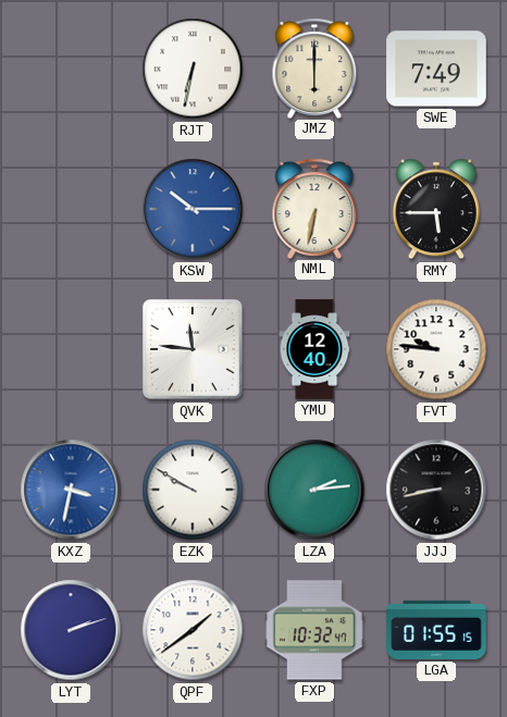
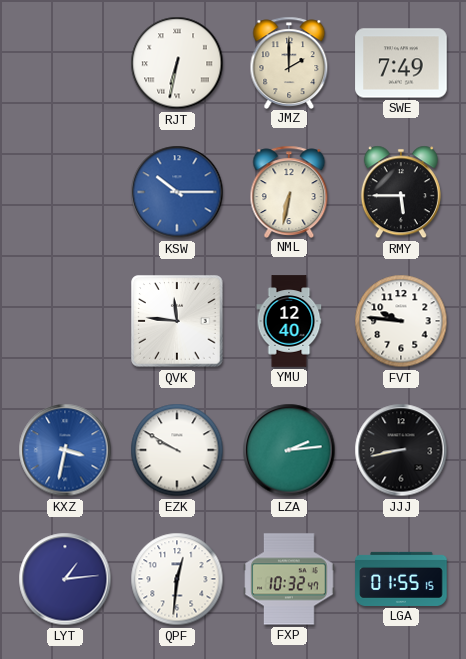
JMZ: 6:00 -> 2:00 (289, 62)
LYT: 2:12 -> 1:14 (65, 579)
QPF: 1:39 -> 12:31 (177, 579)
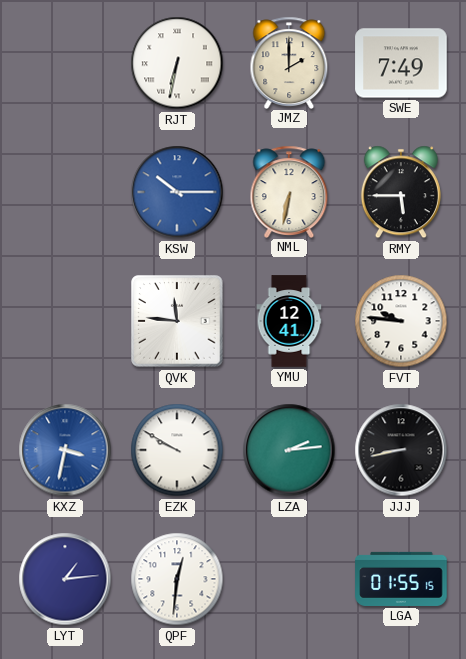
YMU: 12:40 -> 12:41 (289, 321)
FXP: 10:32 -> none (289, 579)
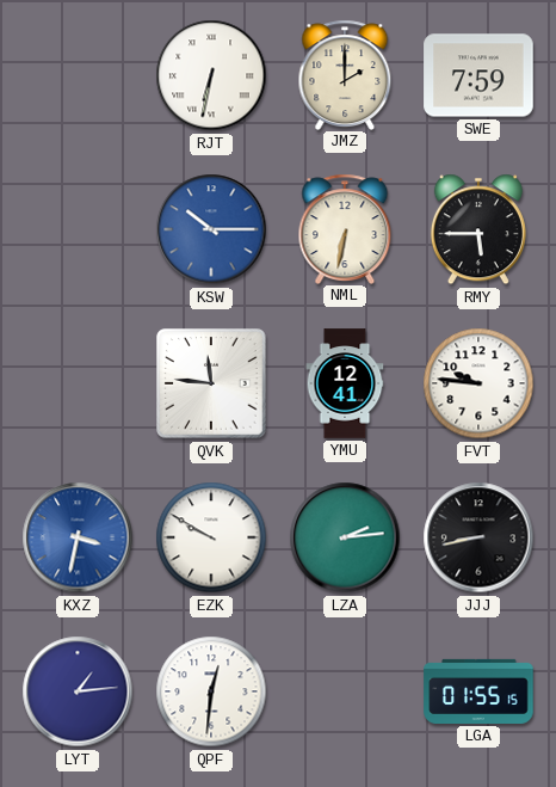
SWE: 7:49 -> 7:59 (478, 75)
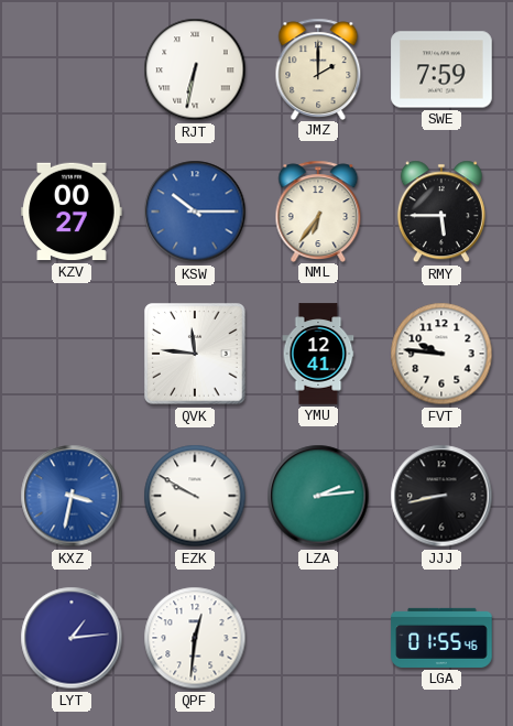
KZV: none -> 00:27 (72, 212)
NML: 6:32 -> 6:36 (318, 210)
LGA: 01:55:15 -> 01:55:46 (441, 638)
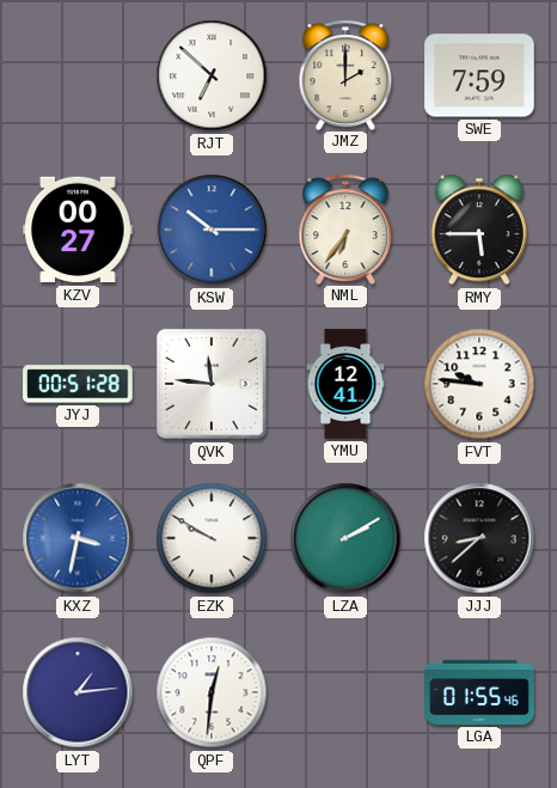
RJT: 6:32 -> 6:52 (212, 75)
JYJ: none -> 00:51 (78, 384)
LZA: 2:14 -> 2:10 (345, 538)
JJJ: 8:43 -> 8:38 (479, 538)
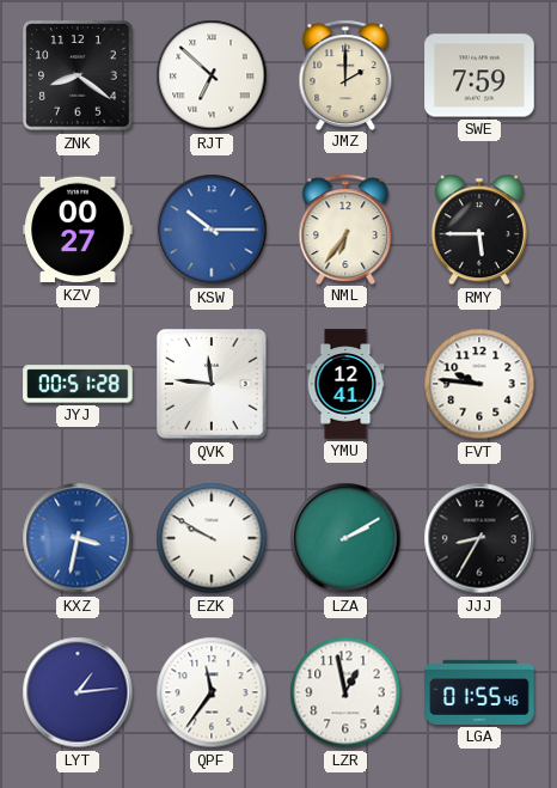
ZNK: none -> 8:21 (78, 75)
JJJ: 8:38 -> 8:35 (479, 538)
QPF: 12:31 -> 11:36 (212, 692)
LZR: none -> 12:58 (345, 692)
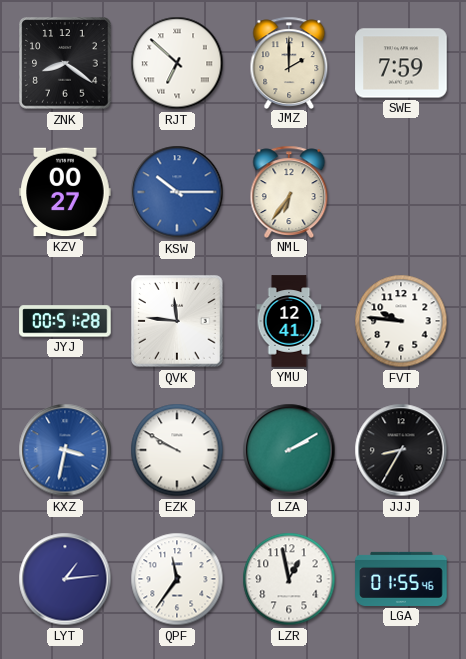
RMY: 5:45 -> none (479, 230)
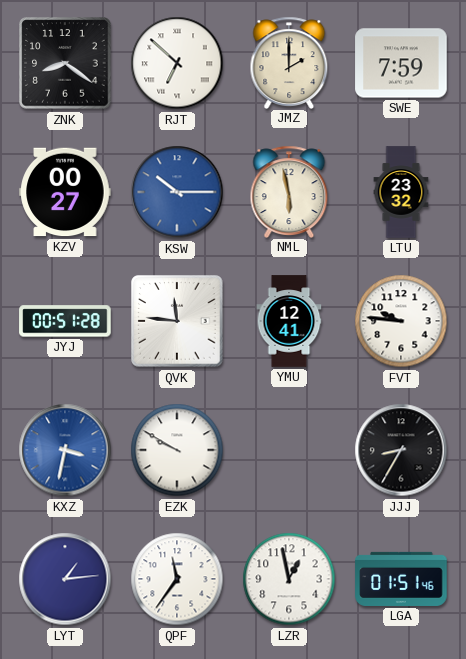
NML: 6:36 -> 5:58 (289, 191)
LTU: none -> 23:32 (401, 192)
LZA: 2:10 -> none (289, 450)
LGA: 01:55 -> 01:51 (401, 579)
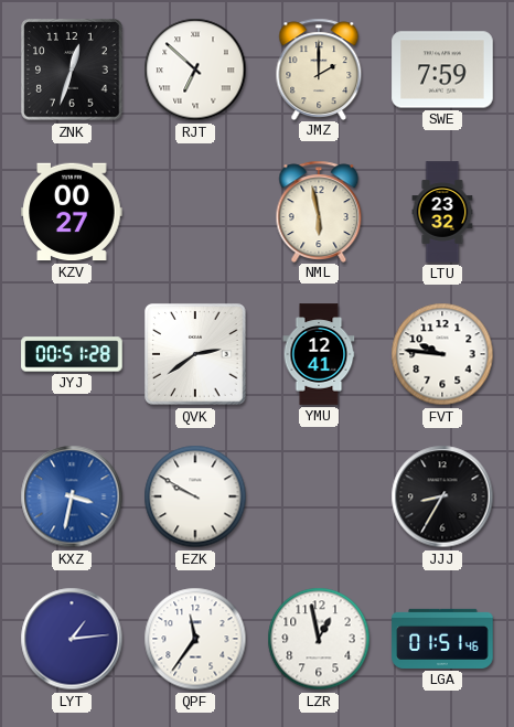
ZNK: 8:21 -> 12:33 (72, 70)
KSW: 10:15 -> none (177, 192)
QVK: 11:46 -> 2:39 (195, 354)
